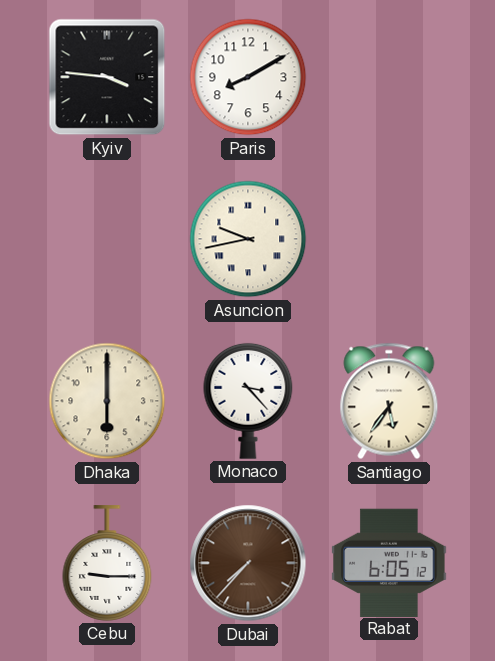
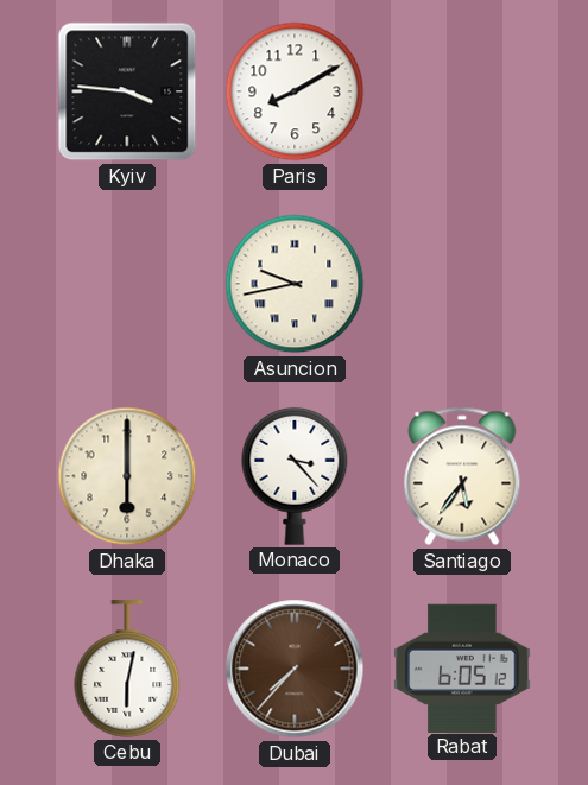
Cebu: 9:15 -> 6:02 (127, 669)
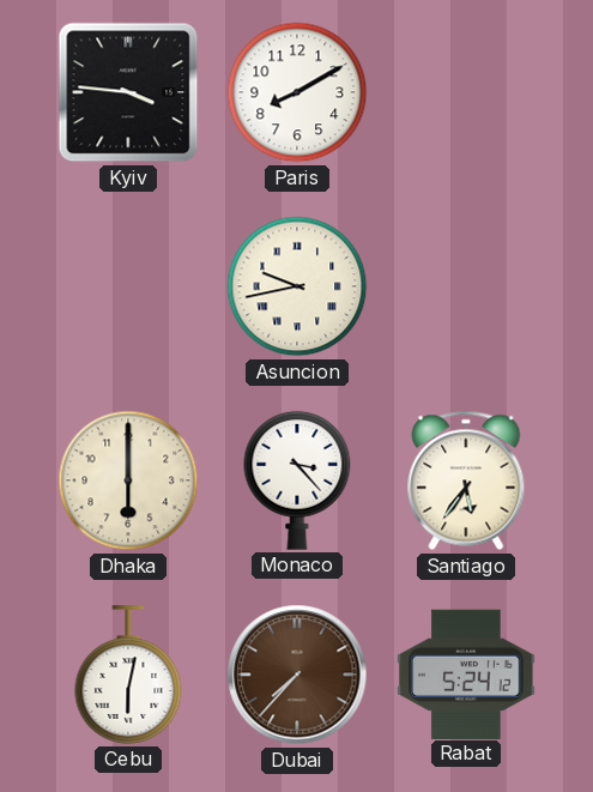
Rabat: 6:05 -> 5:24 (466, 673)
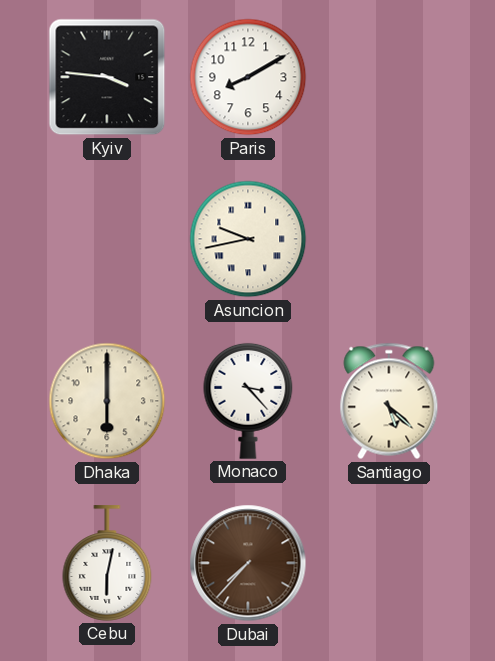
Santiago: 5:36 -> 5:22 (389, 401)
Rabat: 5:24 -> none (466, 673)
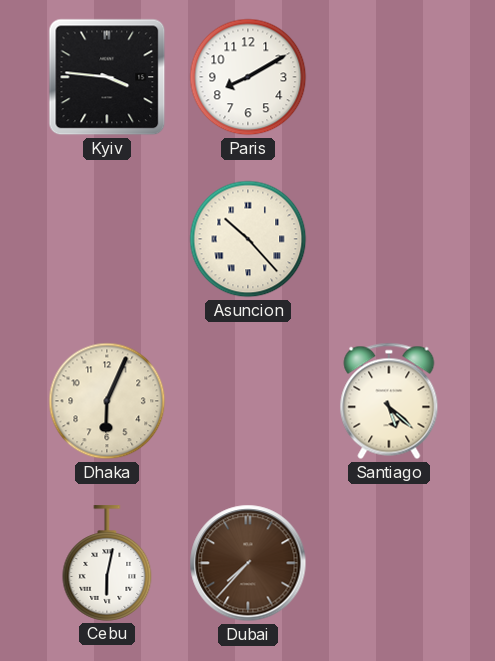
Asuncion: 9:43 -> 10:23 (248, 239)
Dhaka: 6:00 -> 6:04 (107, 401)
Monaco: 3:23 -> none (248, 401)
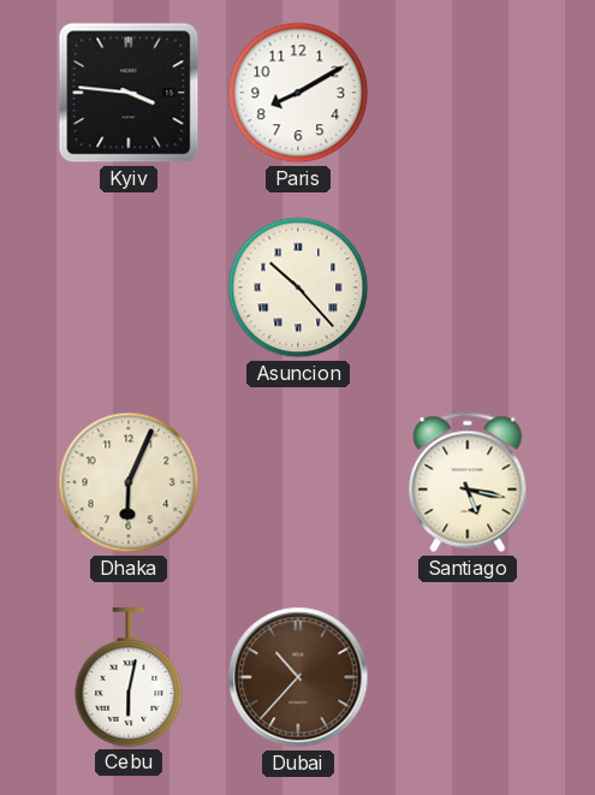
Santiago: 5:22 -> 5:17 (468, 482)
Dubai: 7:37 -> 10:37 (298, 677)
